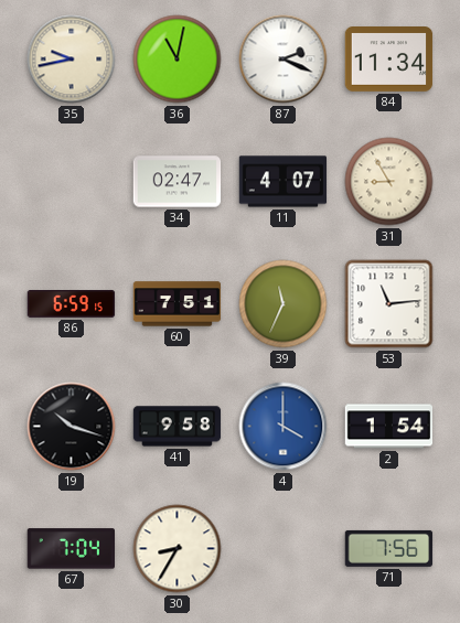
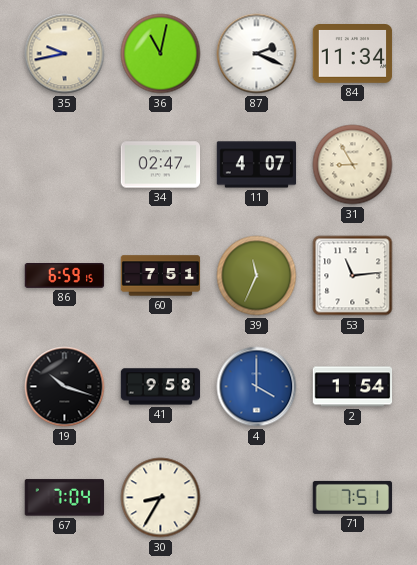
71: 7:56 -> 7:51 (353, 497)
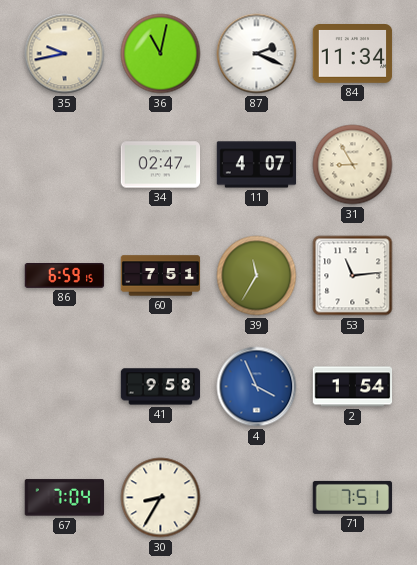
39: 11:34 -> 11:35 (257, 276)
19: 10:18 -> none (65, 387)
4: 4:00 -> 3:56 (257, 387)
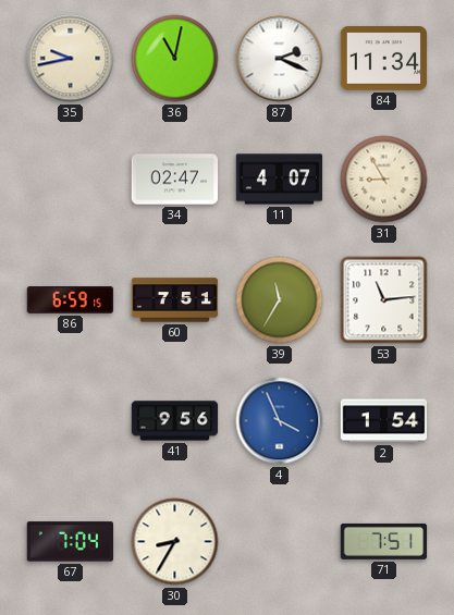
41: 9:58 -> 9:56 (175, 421)
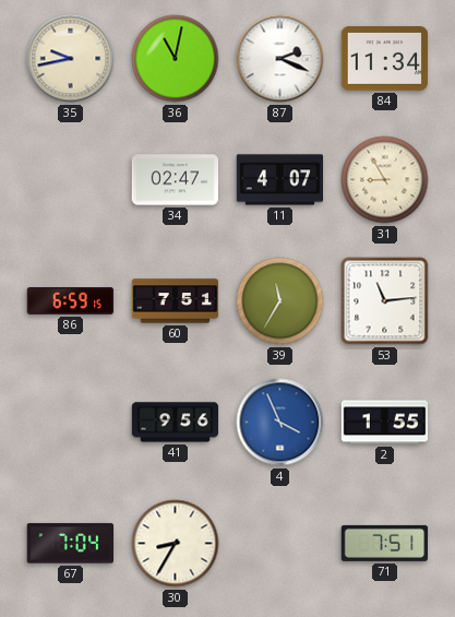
2: 1:54 -> 1:55 (385, 423)
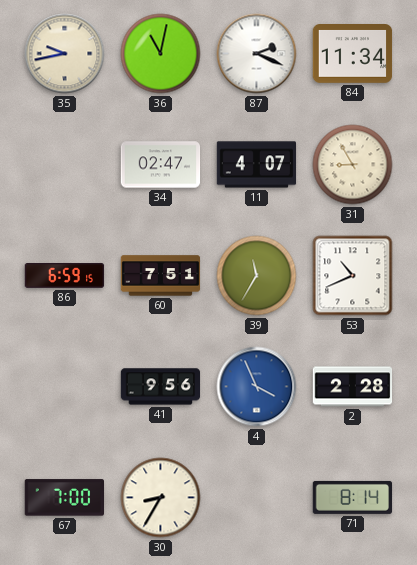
53: 11:14 -> 10:41 (353, 276)
2: 1:55 -> 2:28 (353, 387)
67: 7:04 -> 7:00 (64, 498)
71: 7:51 -> 8:14 (353, 497)
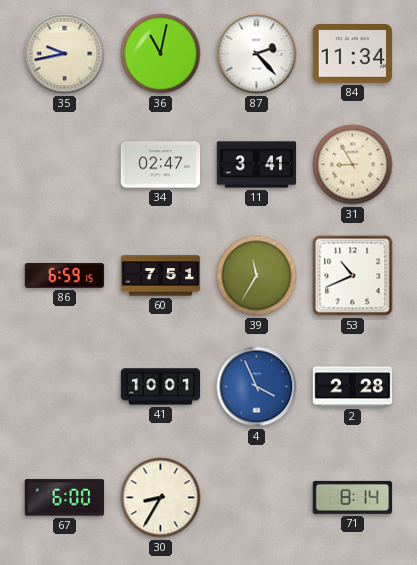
87: 2:19 -> 2:23 (257, 54)
11: 4:07 -> 3:41 (257, 165)
41: 9:56 -> 10:01 (161, 387)
67: 7:00 -> 6:00 (64, 498)
